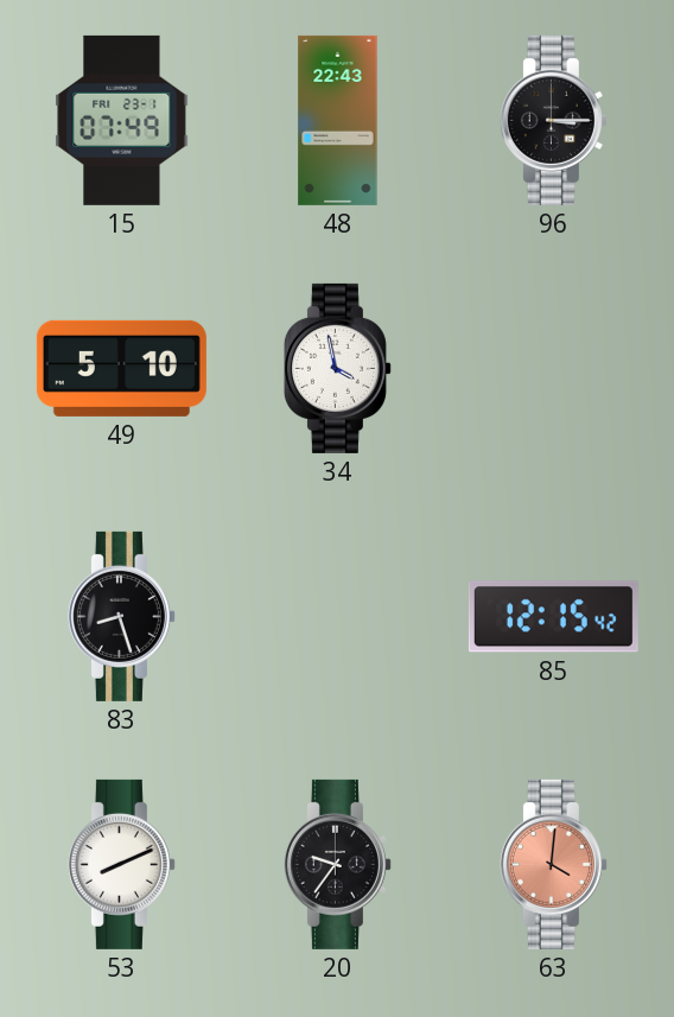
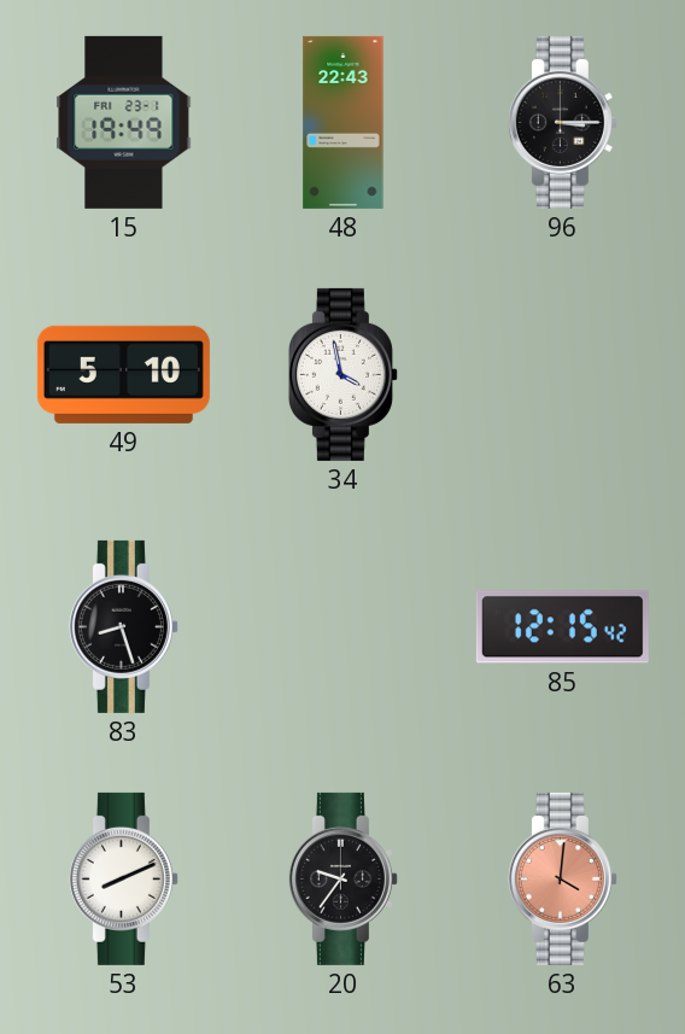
15: 07:49 -> 19:49 (124, 122)
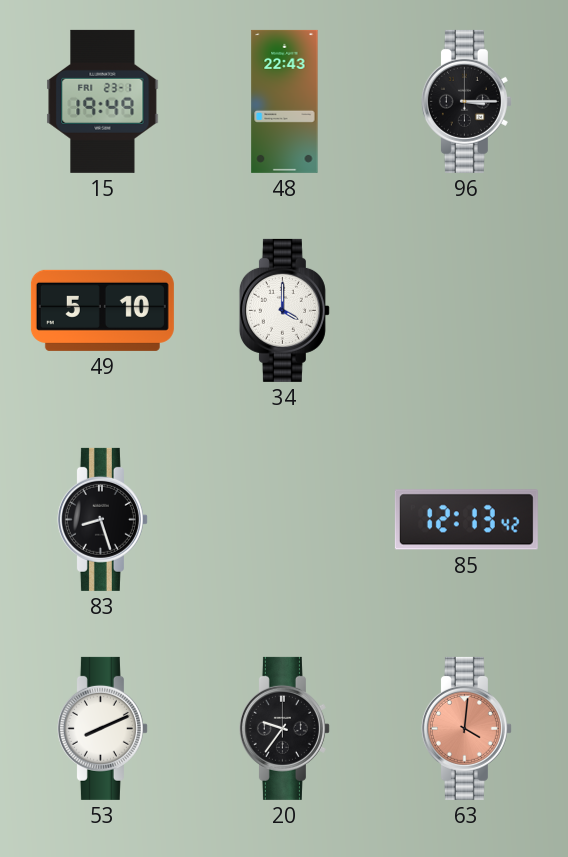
34: 3:58 -> 4:00 (284, 310)
85: 12:15 -> 12:13 (466, 520)
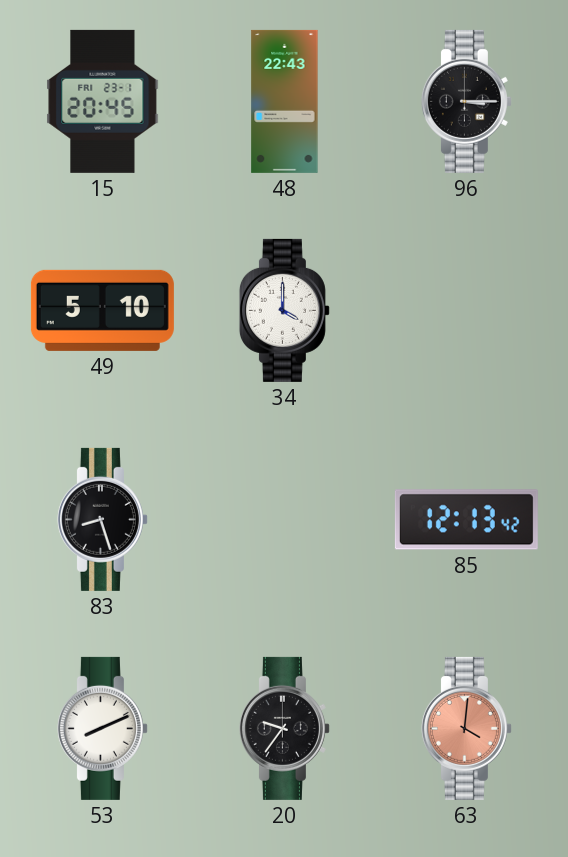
15: 19:49 -> 20:45 (103, 101)
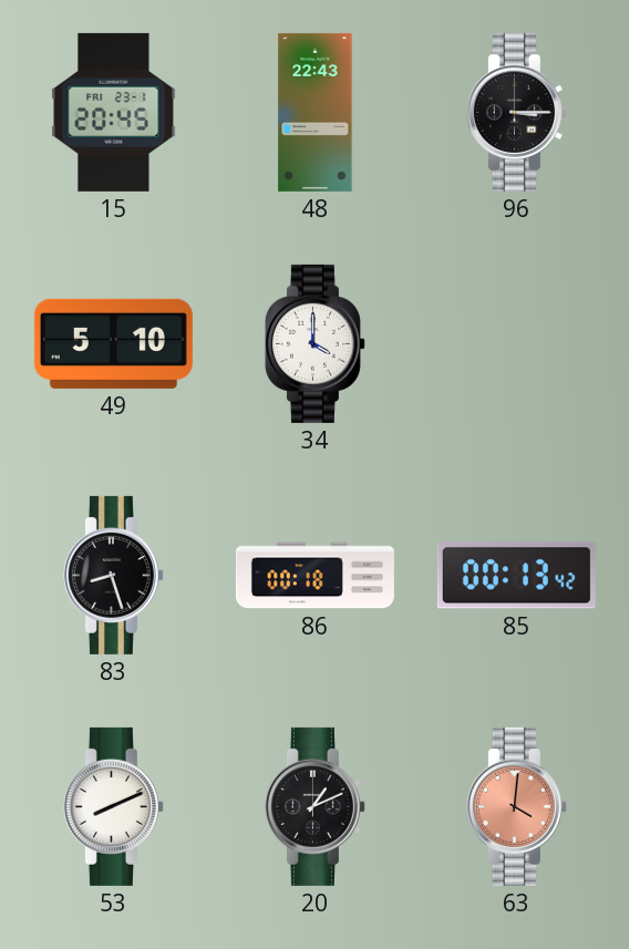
86: none -> 00:18 (314, 576)
85: 12:13 -> 00:13 (516, 576)
20: 9:36 -> 1:11 (314, 806)
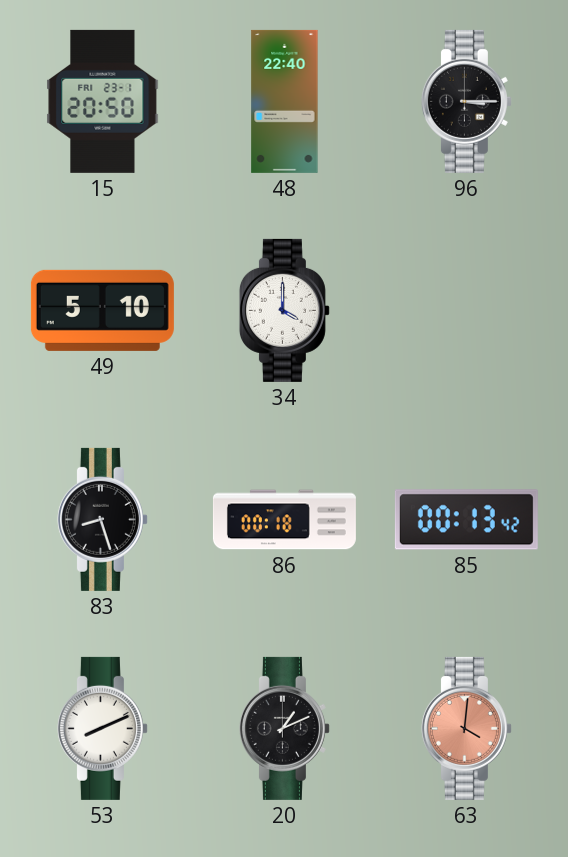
15: 20:45 -> 20:50 (103, 101)
48: 22:43 -> 22:40 (285, 101)
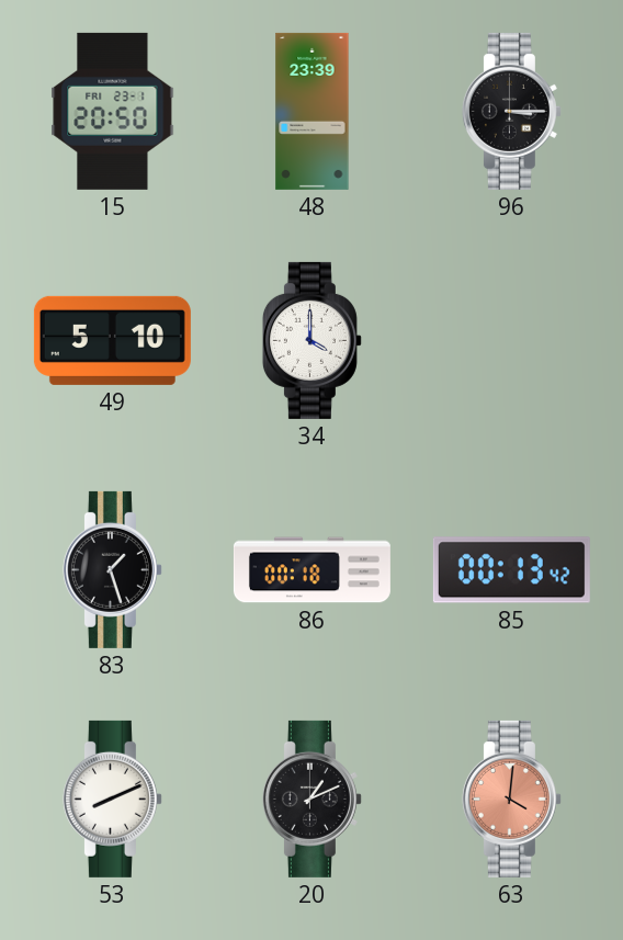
48: 22:40 -> 23:39 (313, 111)
83: 8:27 -> 1:27 (112, 569)
